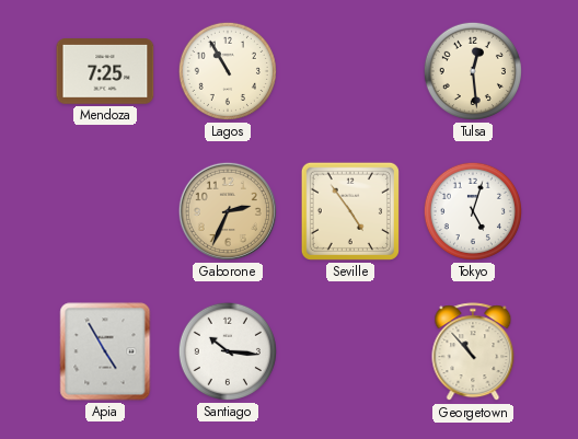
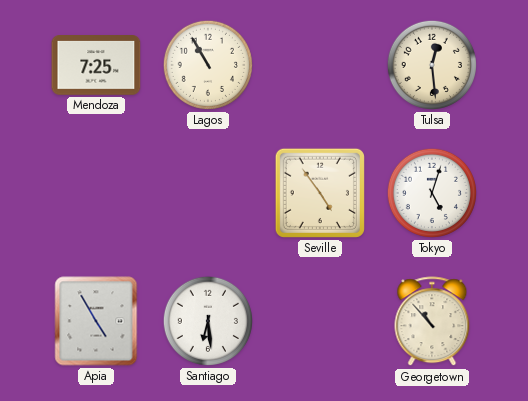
Gaborone: 2:34 -> none (228, 211)
Santiago: 10:16 -> 6:29 (207, 321)
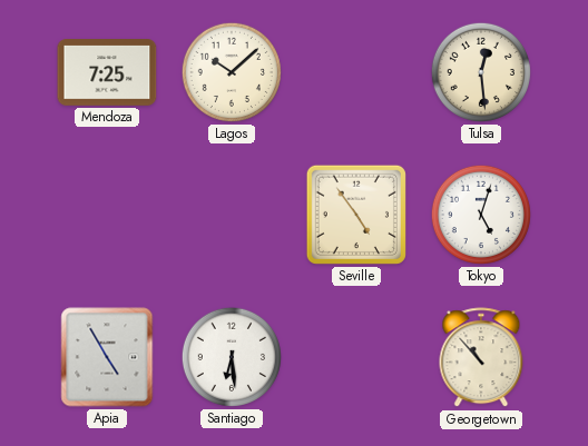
Lagos: 10:55 -> 10:08 (231, 72)
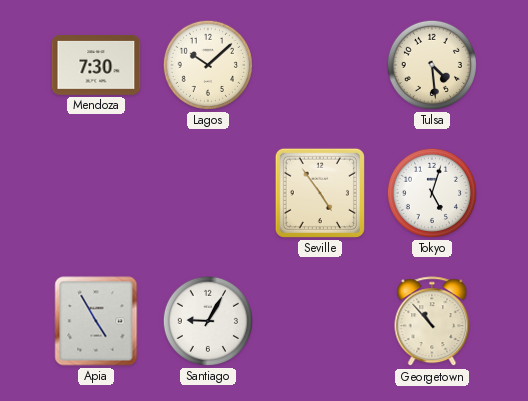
Mendoza: 7:25 -> 7:30 (96, 66)
Tulsa: 12:29 -> 4:29 (431, 65)
Santiago: 6:29 -> 9:05 (207, 321)
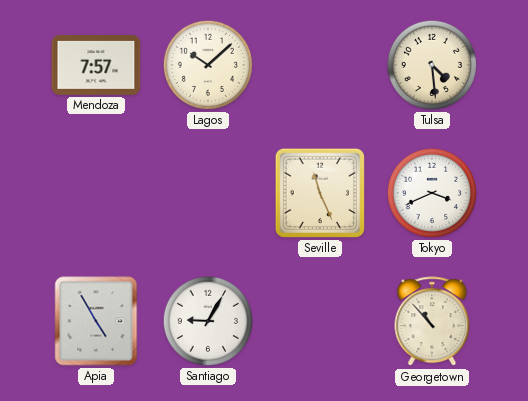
Mendoza: 7:30 -> 7:57 (96, 66)
Seville: 4:54 -> 11:26 (320, 193)
Tokyo: 5:03 -> 3:41 (431, 193)
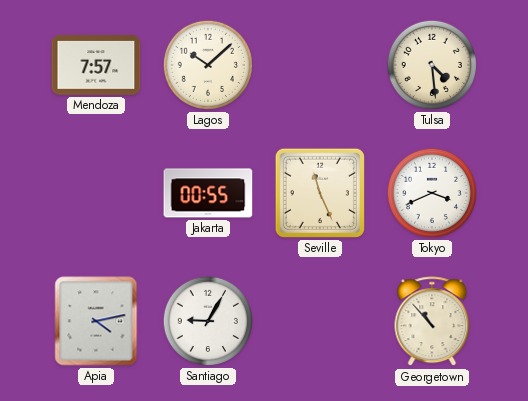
Jakarta: none -> 00:55 (208, 193)
Apia: 4:55 -> 4:13 (96, 321)
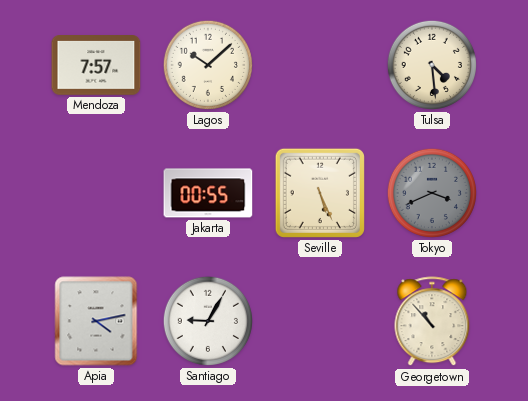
Seville: 11:26 -> 5:26 (320, 193)
Tokyo dial: white -> grey (431, 193)
